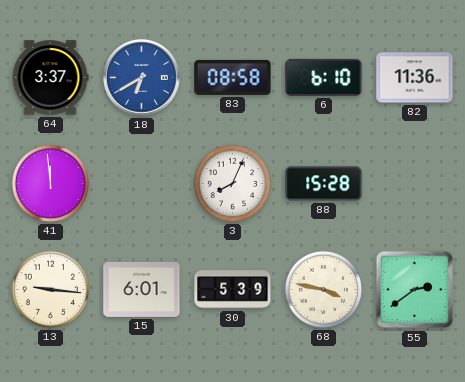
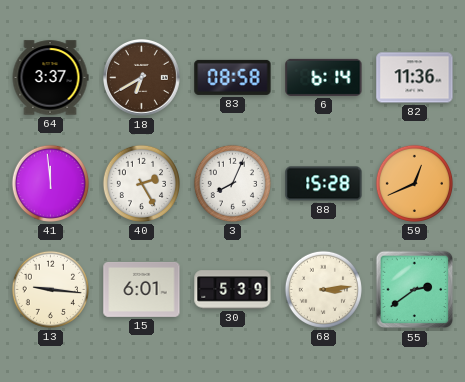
18 dial: blue -> brown (142, 78)
6: 6:10 -> 6:14 (324, 77)
40: none -> 2:25 (141, 183)
59: none -> 12:41 (414, 183)
68: 3:47 -> 3:14 (323, 289)
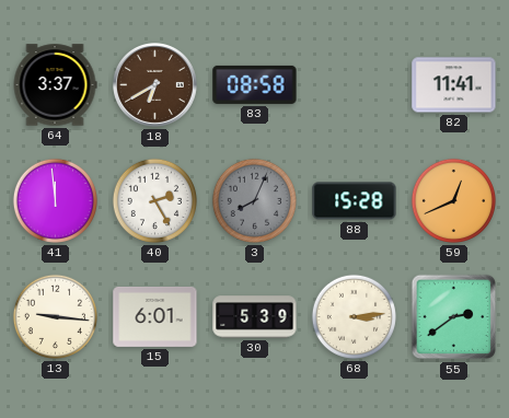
6: 6:14 -> none (324, 77)
82: 11:36 -> 11:41 (454, 85)
3 dial: white -> grey (254, 200)
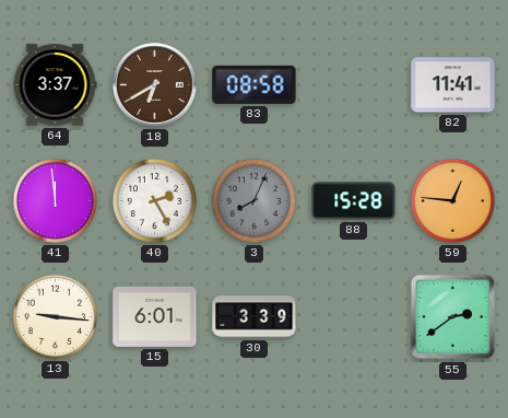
59: 12:41 -> 12:46 (452, 200)
30: 5:39 -> 3:39 (255, 317)
68: 3:14 -> none (354, 316)
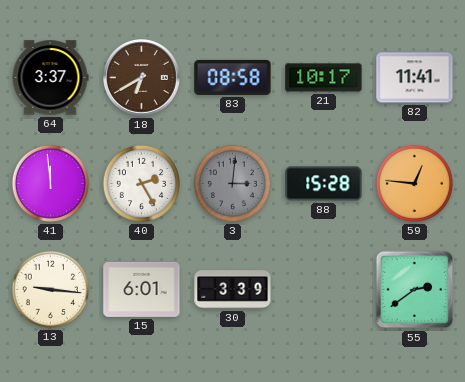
21: none -> 10:17 (324, 78)
3: 8:04 -> 3:01 (232, 183)
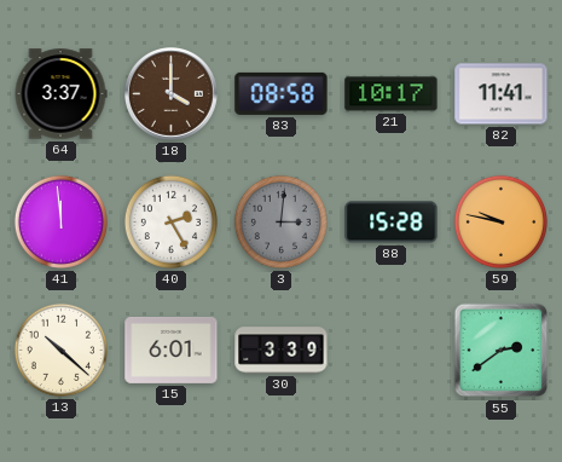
18: 6:40 -> 4:00 (172, 94)
59: 12:46 -> 9:47 (500, 221)
13: 9:16 -> 10:22 (60, 350)
